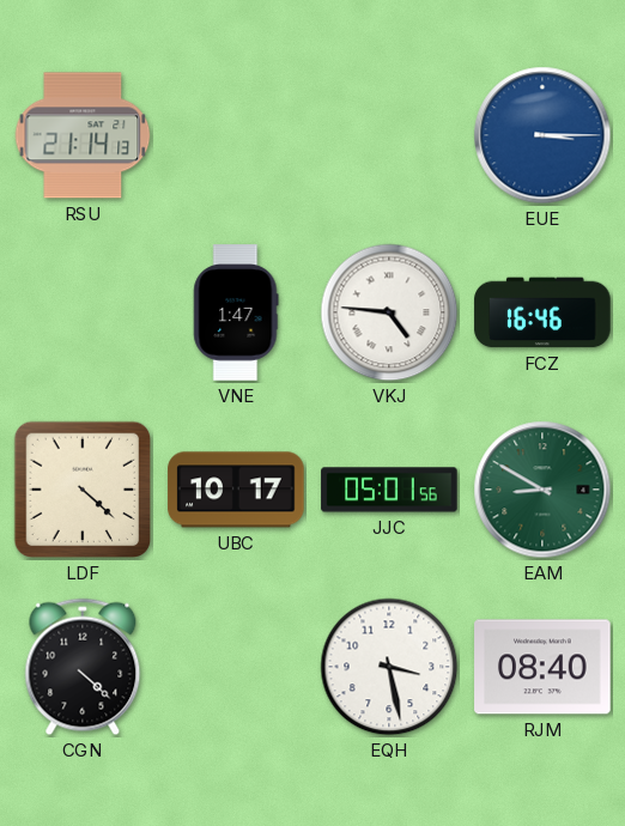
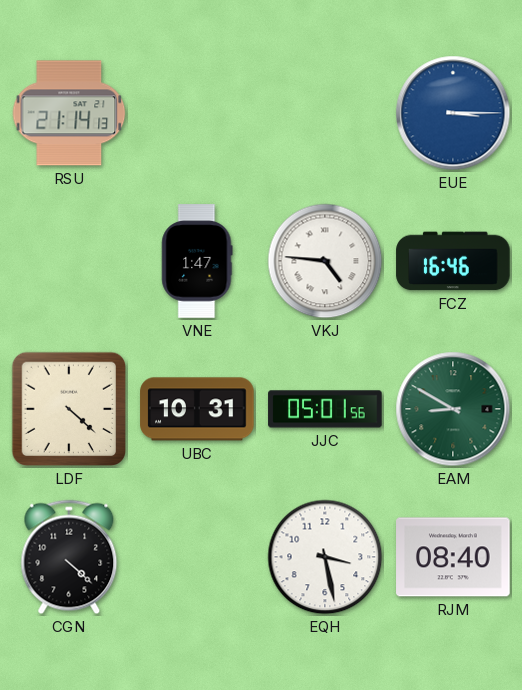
UBC: 10:17 -> 10:31 (197, 409)
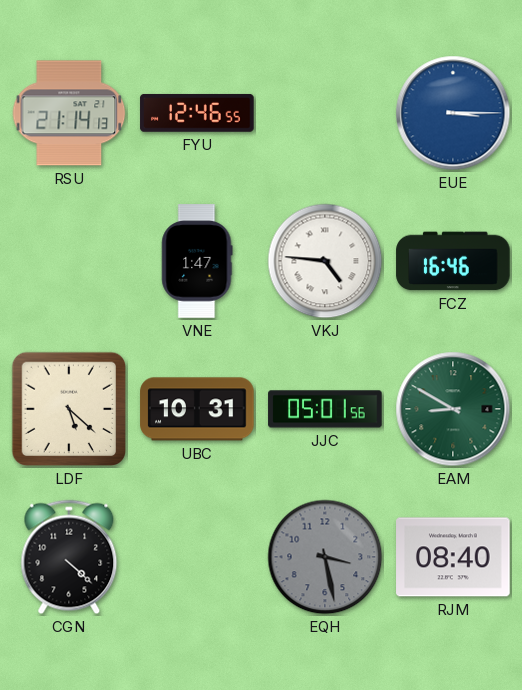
FYU: none -> 12:46 (197, 113)
LDF: 4:22 -> 5:22 (69, 409)
EQH dial: white -> grey (325, 557)
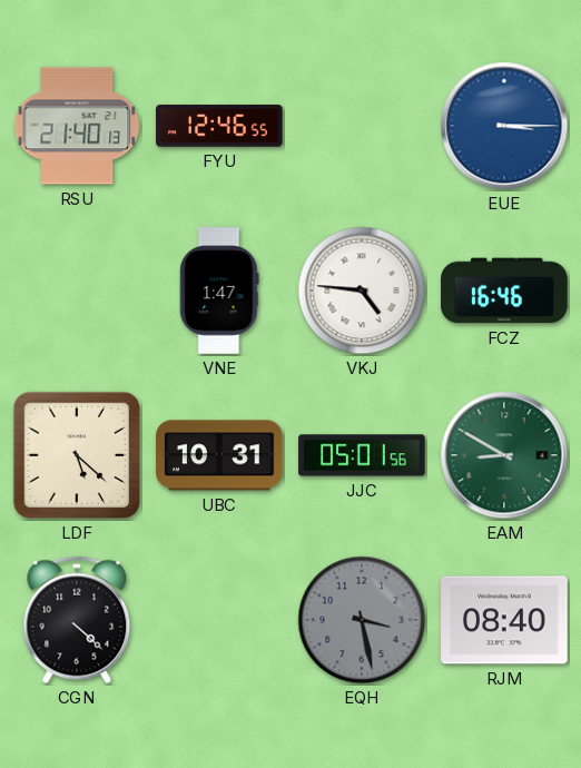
RSU: 21:14 -> 21:40 (77, 126)
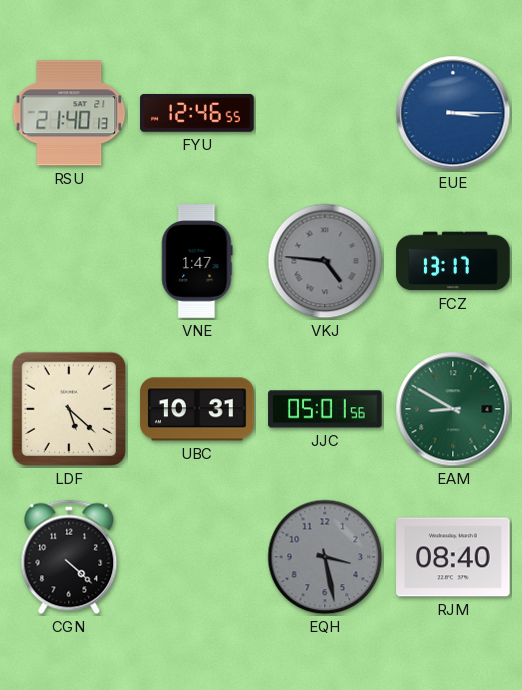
VKJ dial: white -> grey (325, 261)
FCZ: 16:46 -> 13:17 (453, 261)
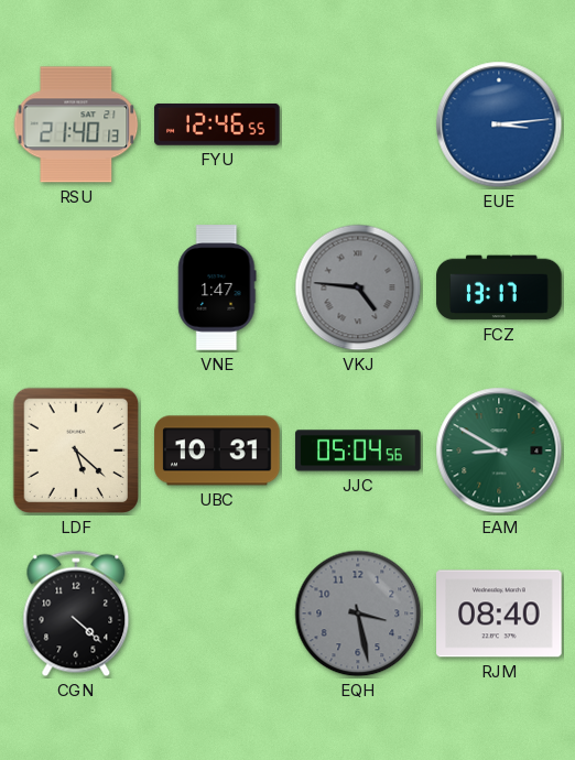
EUE: 3:15 -> 3:14 (499, 124)
JJC: 05:01 -> 05:04 (358, 450)
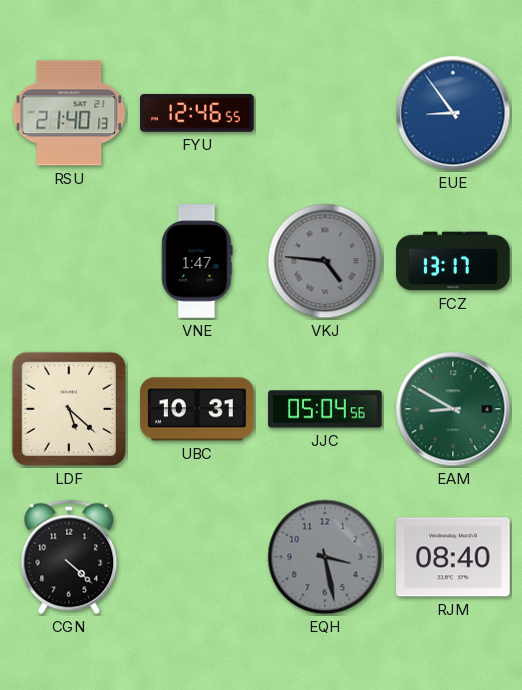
EUE: 3:14 -> 8:54 (453, 113)
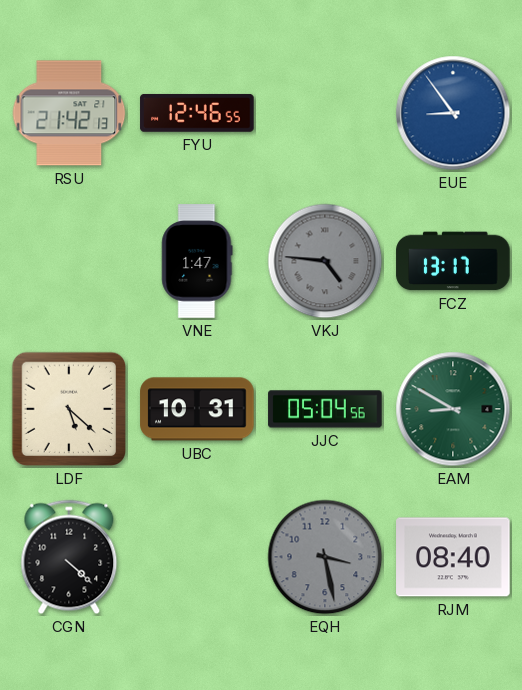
RSU: 21:40 -> 21:42 (69, 113)
